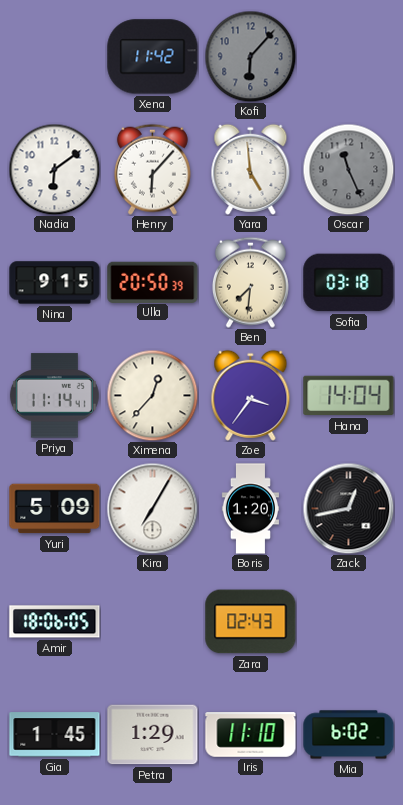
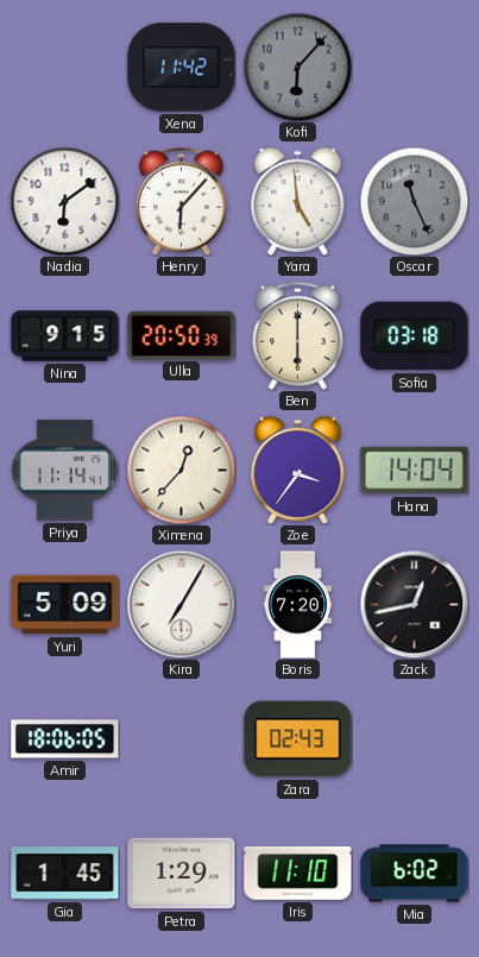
Ben: 7:31 -> 6:00 (297, 335)
Boris: 1:20 -> 7:20 (297, 605)
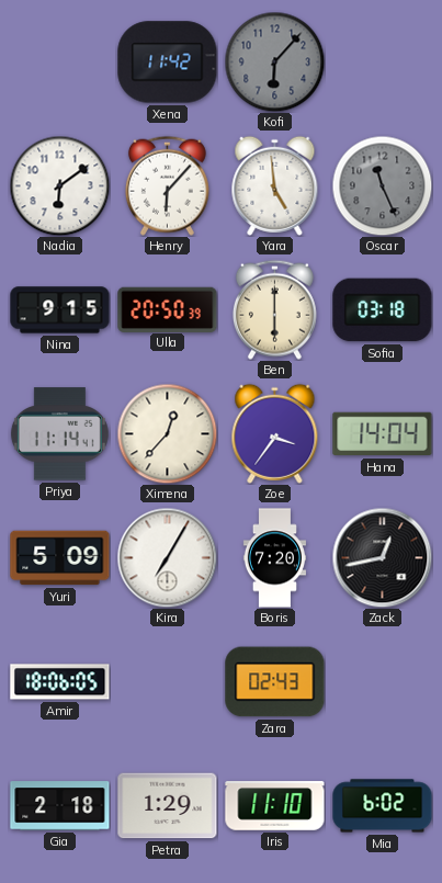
Gia: 1:45 -> 2:18 (60, 806)
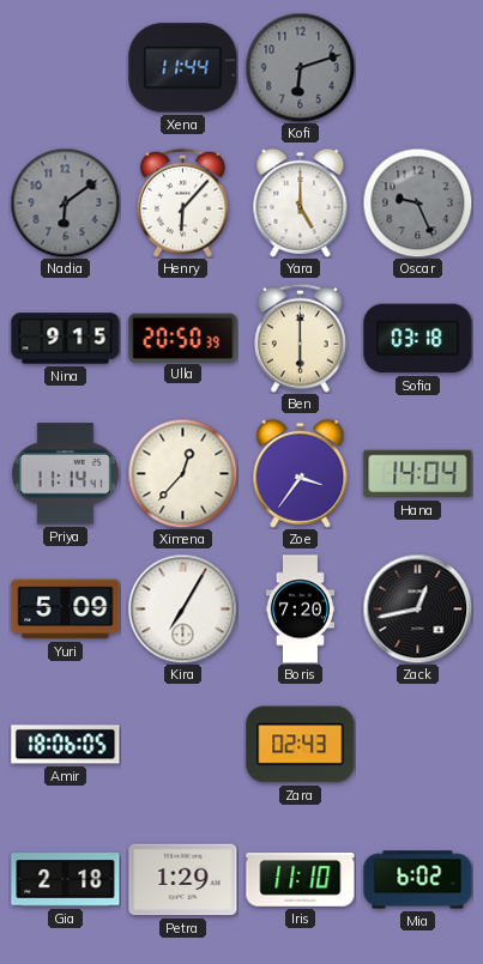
Xena: 11:42 -> 11:44 (183, 68)
Kofi: 6:07 -> 6:12 (300, 67)
Nadia dial: white -> grey (65, 202)
Yara: 4:59 -> 5:00 (301, 202)
Oscar: 11:26 -> 9:26 (417, 202)
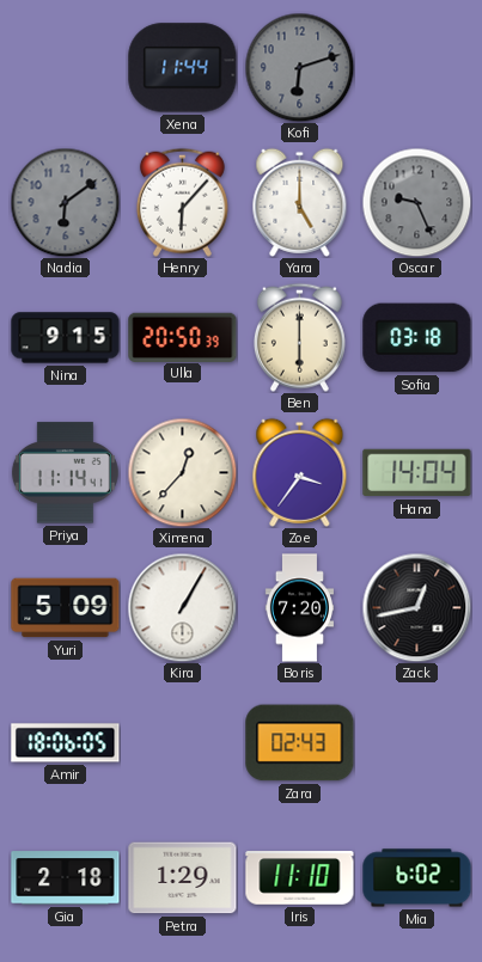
Kira: 7:05 -> 1:05 (182, 607)
